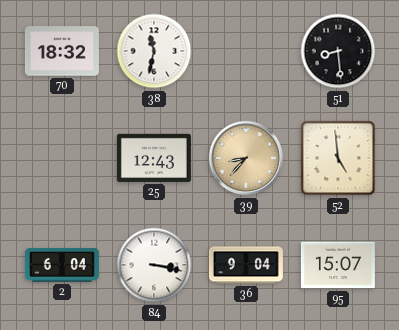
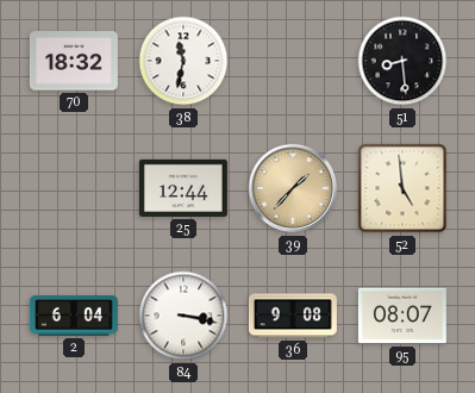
25: 12:43 -> 12:44 (183, 188)
39: 8:37 -> 1:37 (293, 188)
36: 9:04 -> 9:08 (293, 316)
95: 15:07 -> 08:07 (402, 316)
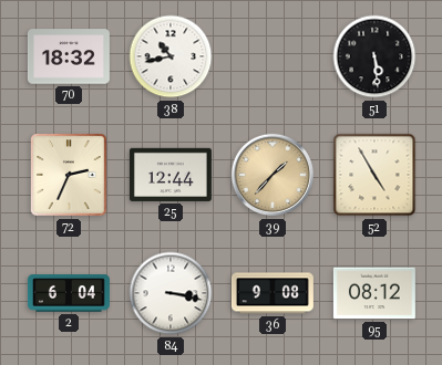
38: 11:32 -> 10:43 (171, 56)
51: 8:29 -> 5:29 (374, 56)
72: none -> 2:34 (69, 175)
52: 4:59 -> 4:55 (374, 175)
95: 08:07 -> 08:12 (374, 293)
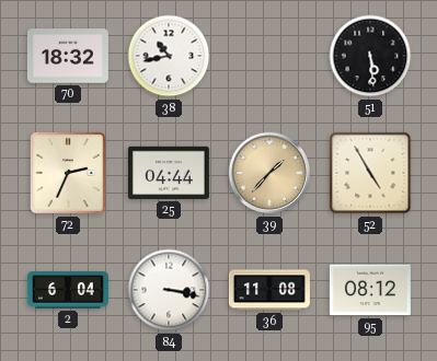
25: 12:44 -> 04:44 (169, 173)
36: 9:08 -> 11:08 (269, 290)
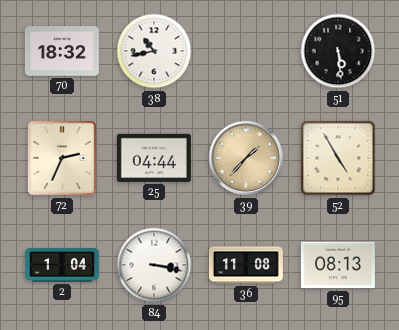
2: 6:04 -> 1:04 (62, 265)
95: 08:12 -> 08:13 (338, 265)
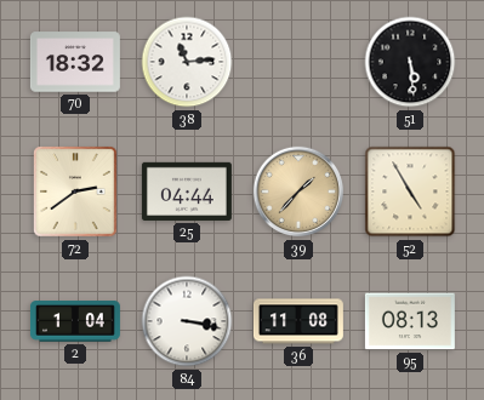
38: 10:43 -> 11:14 (187, 62)
72: 2:34 -> 2:39 (75, 192)
